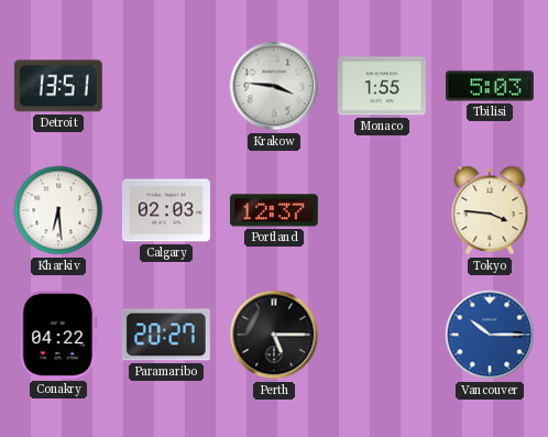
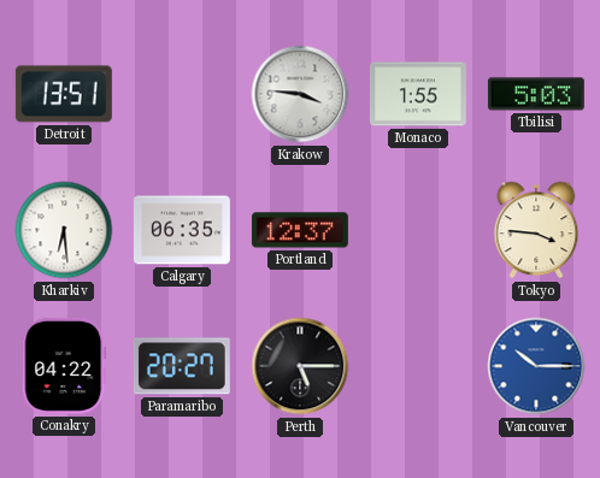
Calgary: 02:03 -> 06:35 (182, 230)
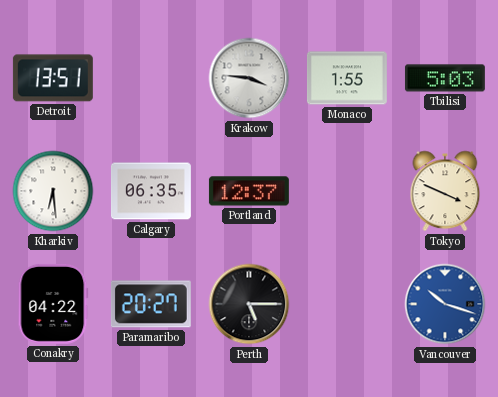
Tokyo: 3:46 -> 3:49 (445, 191)
Vancouver: 10:15 -> 10:18 (445, 304)
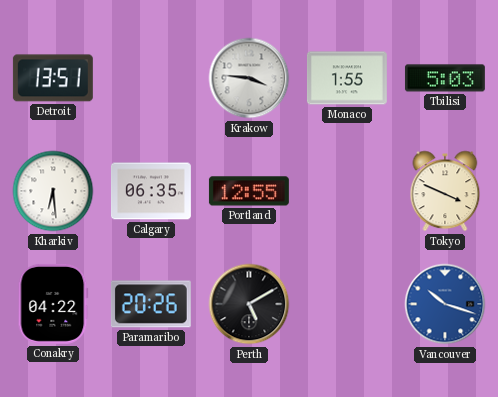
Portland: 12:37 -> 12:55 (249, 191)
Paramaribo: 20:27 -> 20:26 (151, 304)
Perth: 5:15 -> 5:10 (249, 304)
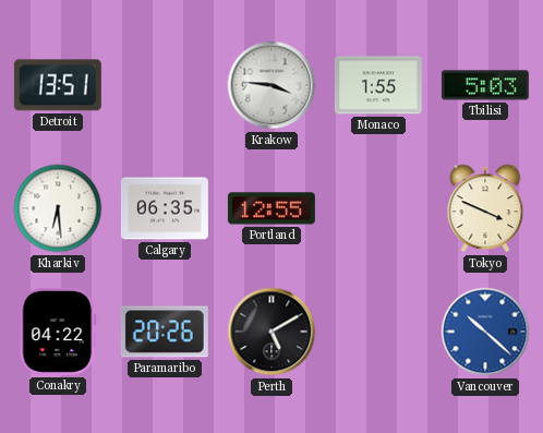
Vancouver: 10:18 -> 10:22 (485, 332)
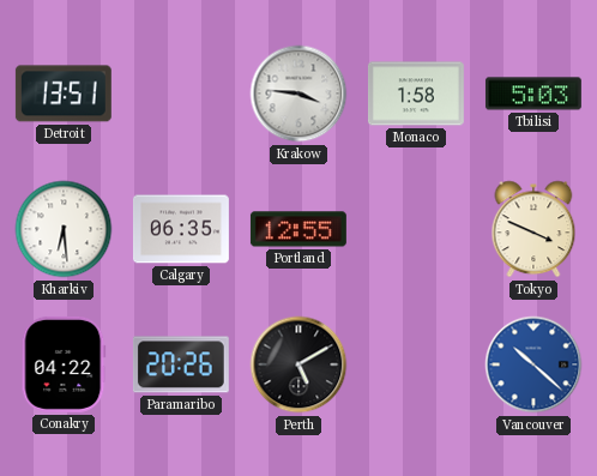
Monaco: 1:55 -> 1:58 (416, 94)
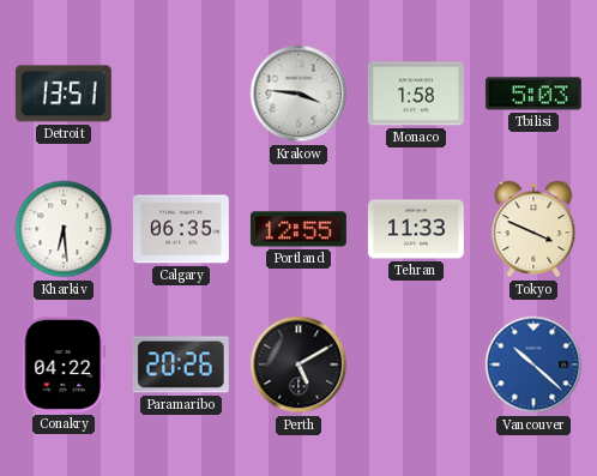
Tehran: none -> 11:33 (416, 229)
